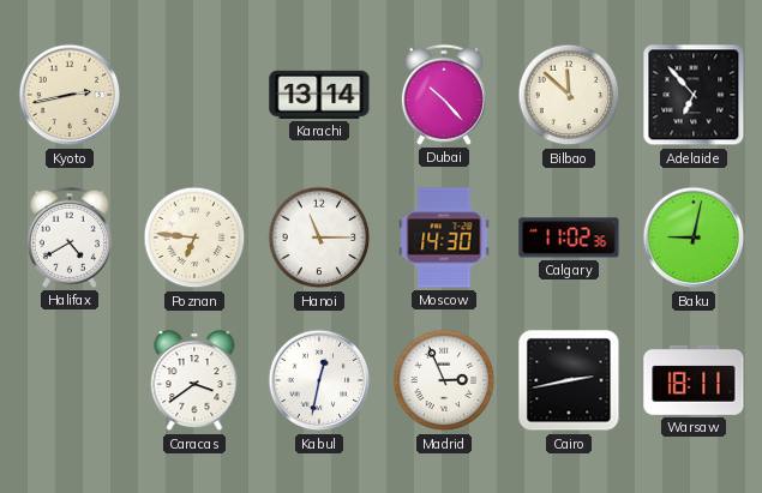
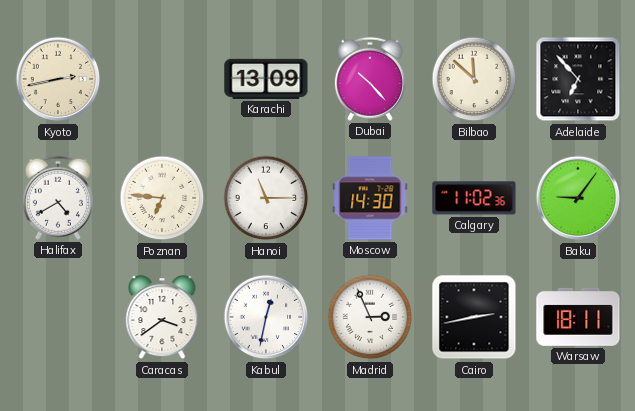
Karachi: 13:14 -> 13:09 (266, 79)
Baku: 9:02 -> 9:06 (578, 198)
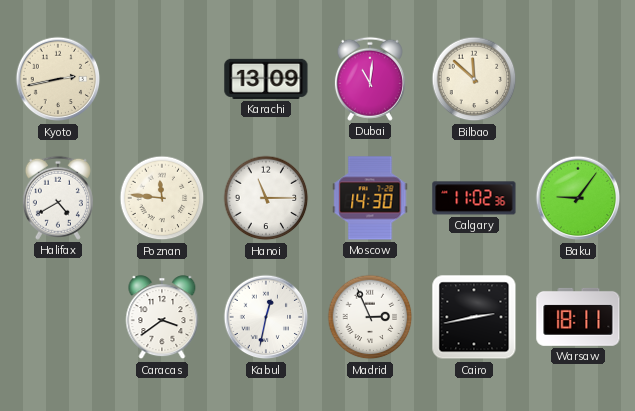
Dubai: 10:23 -> 11:01 (370, 79)
Adelaide: 6:53 -> none (578, 79)
Poznan: 6:46 -> 11:46 (162, 198)
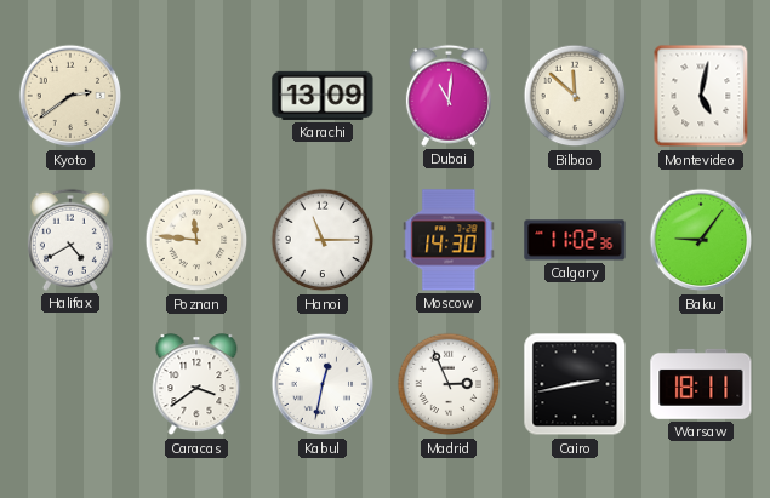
Kyoto: 2:43 -> 2:39 (70, 96)
Montevideo: none -> 5:02 (701, 96)
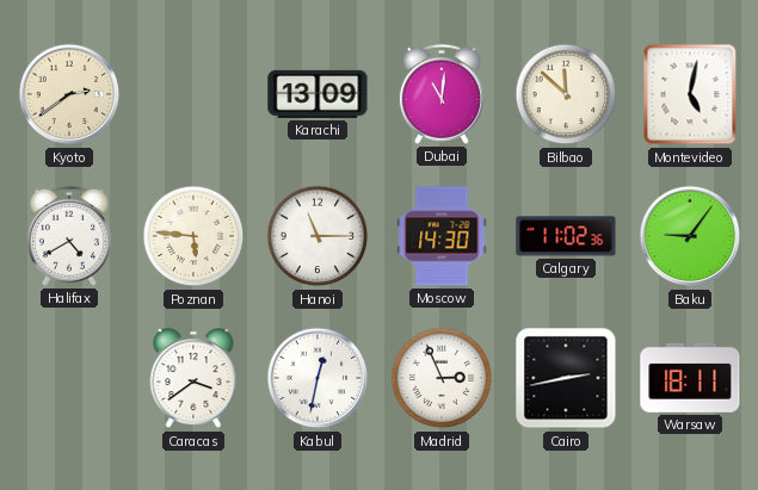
Poznan: 11:46 -> 5:46 (193, 236)
